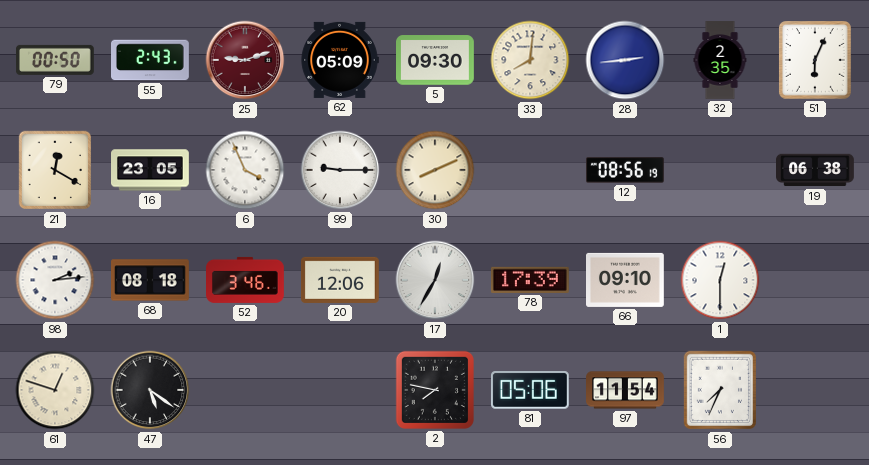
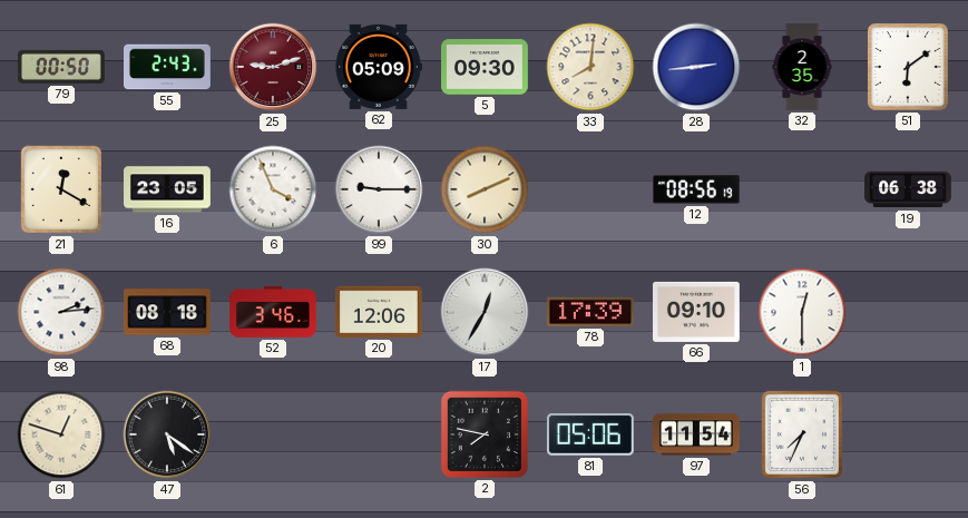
51: 6:04 -> 6:09 (908, 68)
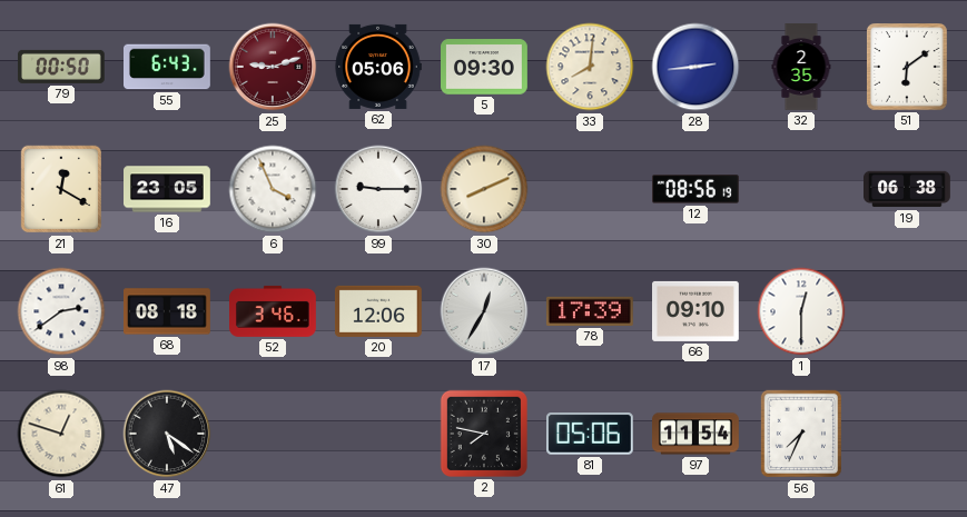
55: 2:43 -> 6:43 (168, 67)
62: 05:09 -> 05:06 (378, 67)
98: 2:14 -> 2:39 (61, 311)
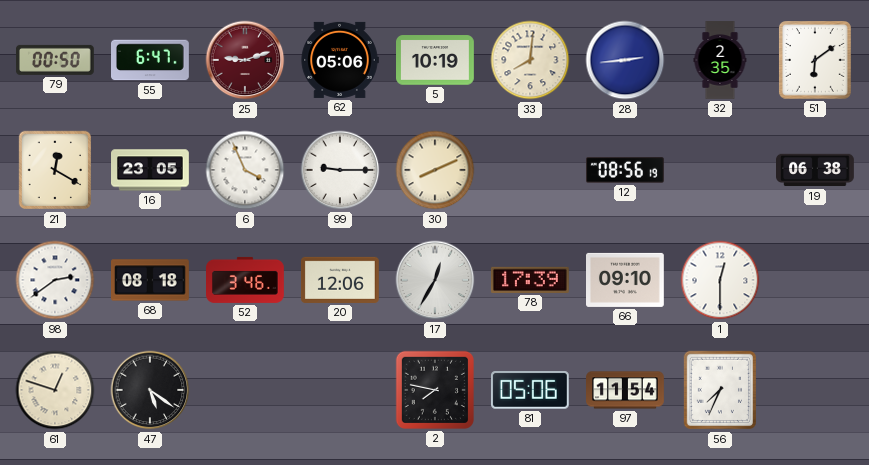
55: 6:43 -> 6:47 (151, 60)
5: 09:30 -> 10:19 (436, 60)
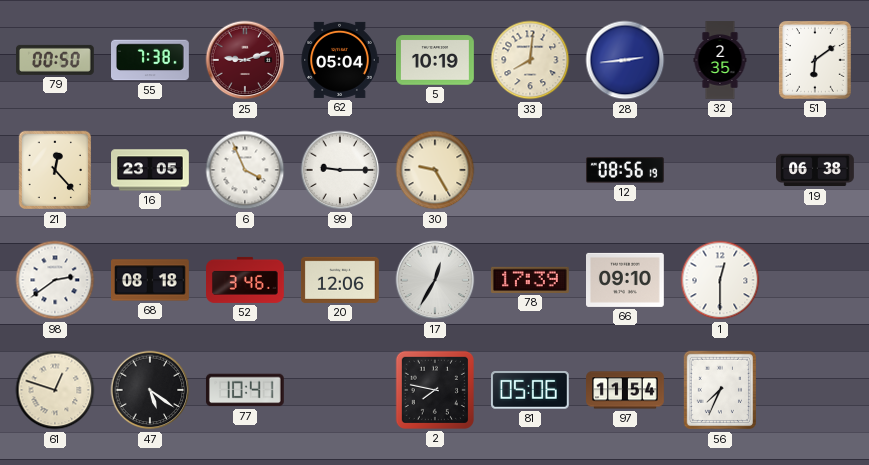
55: 6:47 -> 7:38 (151, 60)
62: 05:06 -> 05:04 (340, 60)
21: 12:20 -> 12:23 (54, 170)
30: 8:11 -> 9:25 (435, 170)
77: none -> 10:41 (245, 390)
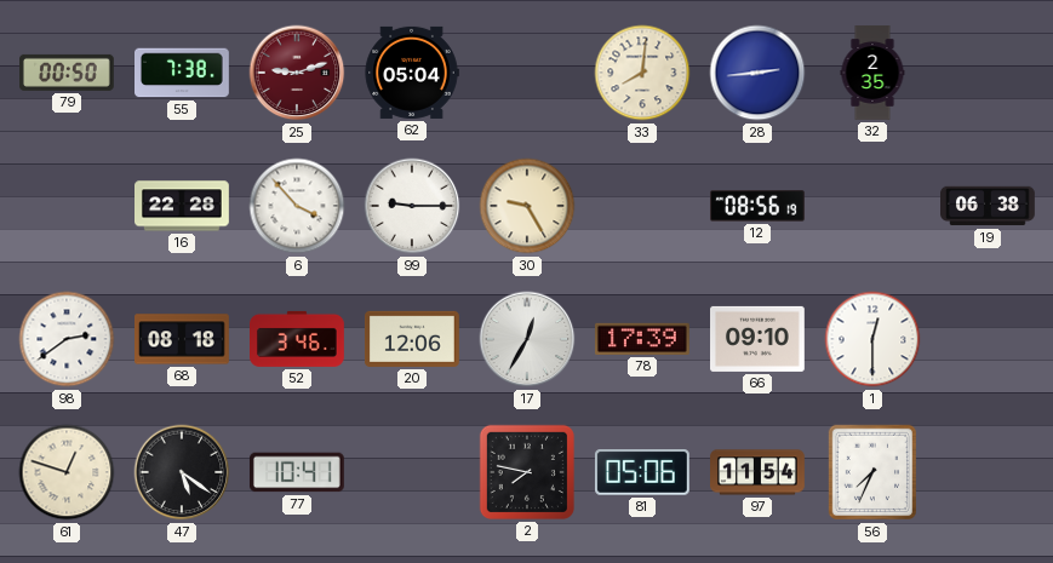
5: 10:19 -> none (436, 60)
51: 6:09 -> none (815, 61)
21: 12:23 -> none (54, 170)
16: 23:05 -> 22:28 (183, 206)
6: 3:56 -> 3:53 (297, 206)
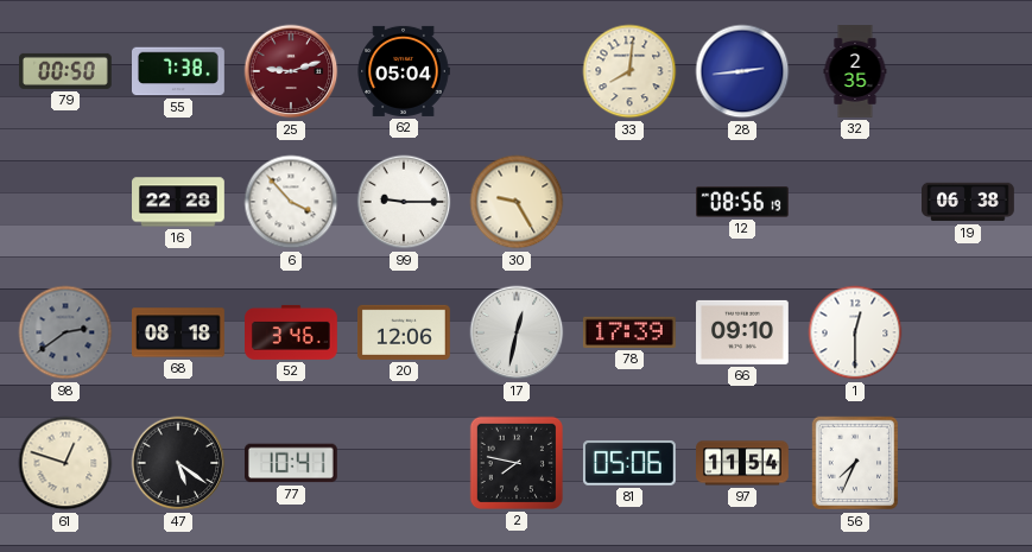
98 dial: white -> grey (65, 332)
17: 12:35 -> 12:32 (517, 332)
